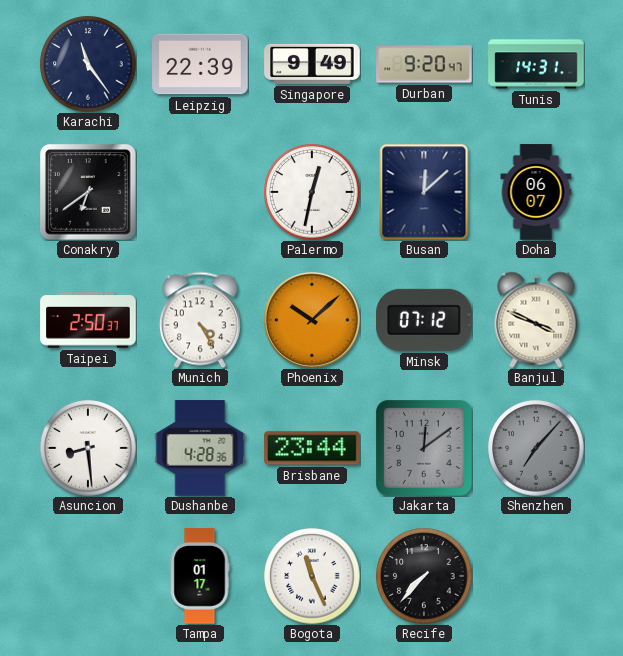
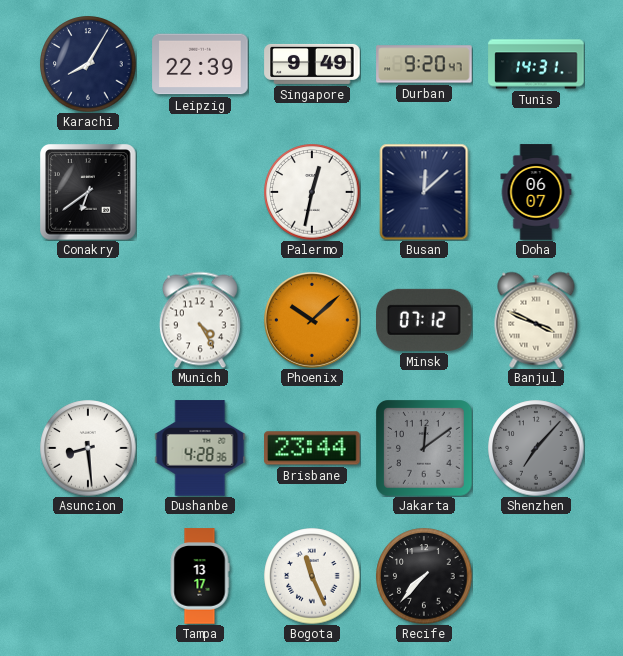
Karachi: 11:24 -> 8:05 (88, 64)
Taipei: 2:50 -> none (88, 320)
Tampa: 01:17 -> 13:17 (200, 576)
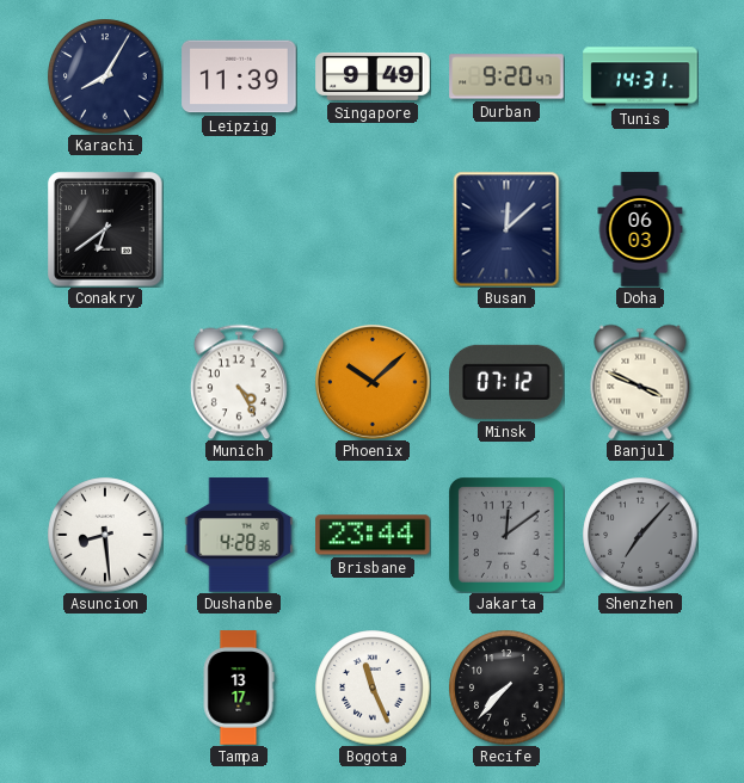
Leipzig: 22:39 -> 11:39 (239, 76)
Palermo: 12:32 -> none (312, 192)
Doha: 06:07 -> 06:03 (640, 229)
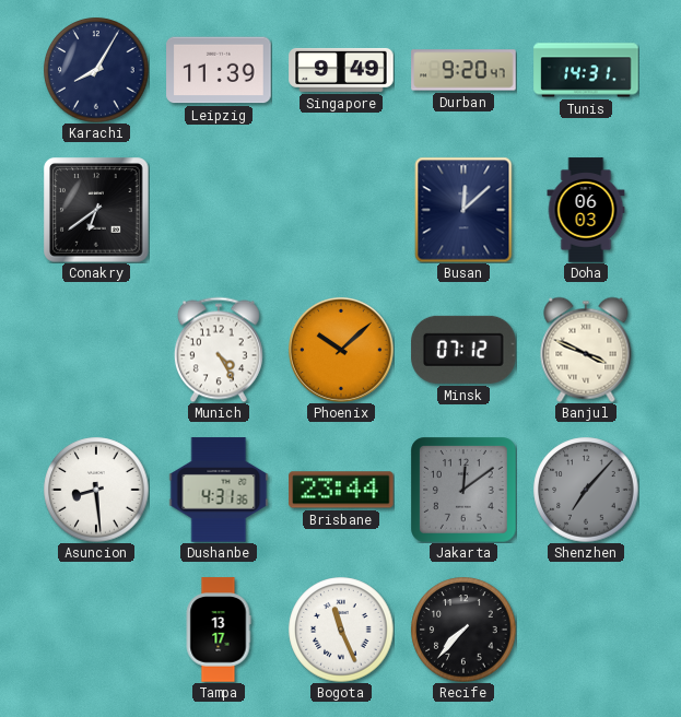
Dushanbe: 4:28 -> 4:31 (219, 490)
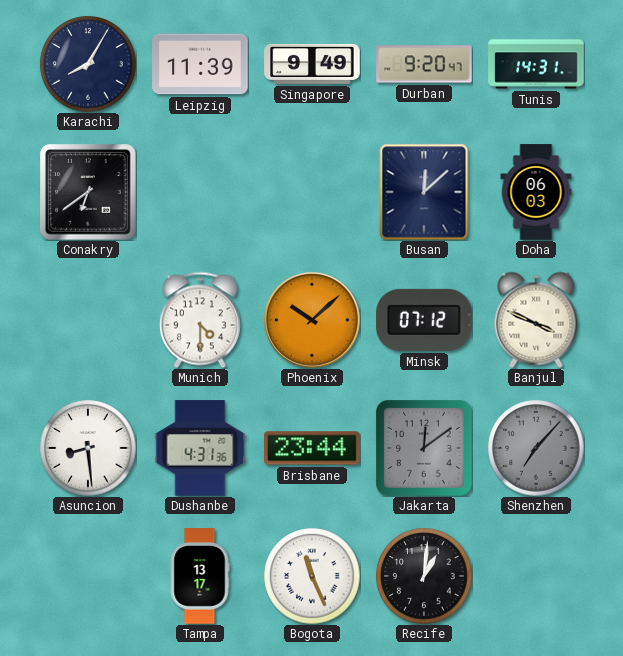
Munich: 4:25 -> 4:30 (200, 320)
Recife: 7:37 -> 1:01 (424, 576)
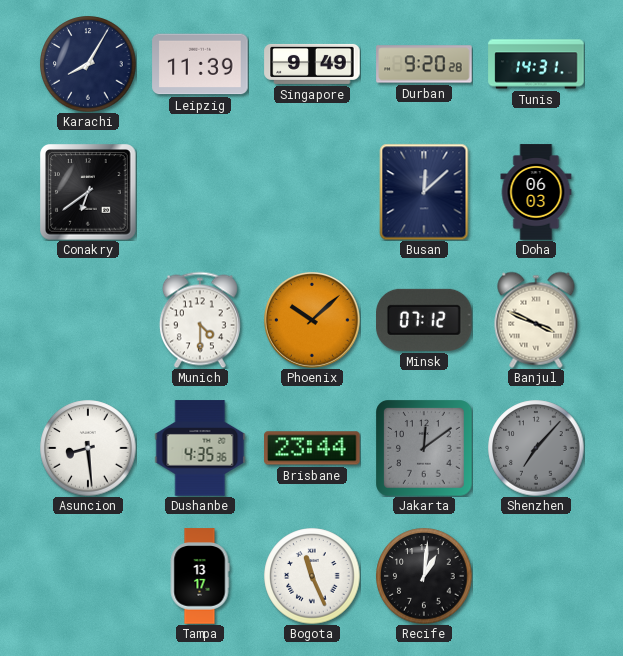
Durban: 9:20:47 -> 9:20:28 (424, 64)
Dushanbe: 4:31 -> 4:35 (200, 448)
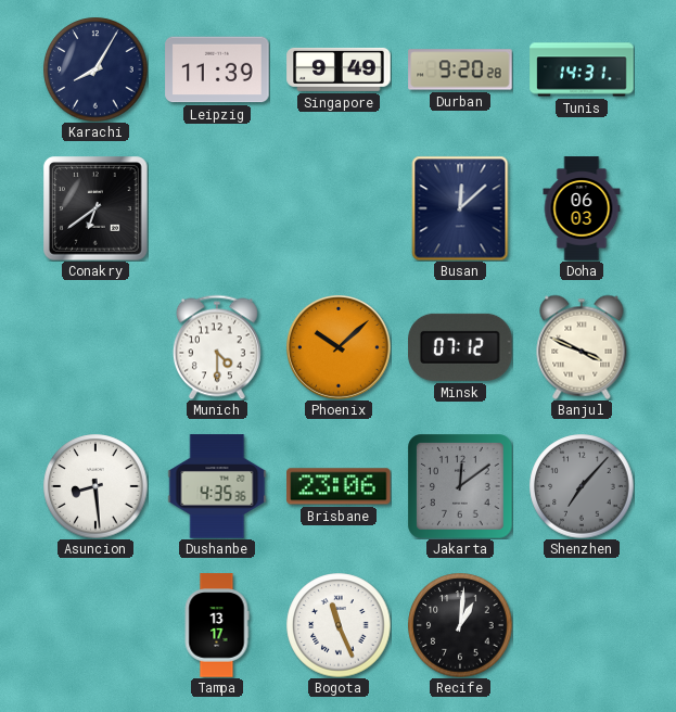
Brisbane: 23:44 -> 23:06 (339, 486)
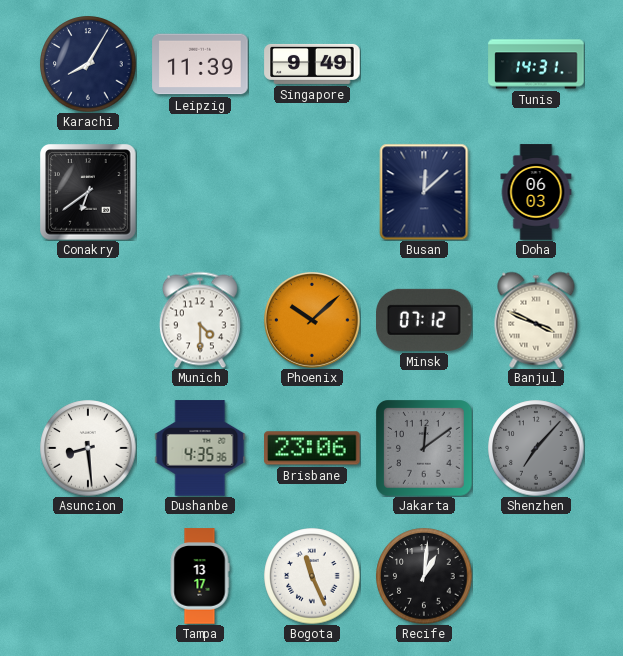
Durban: 9:20 -> none (460, 69)
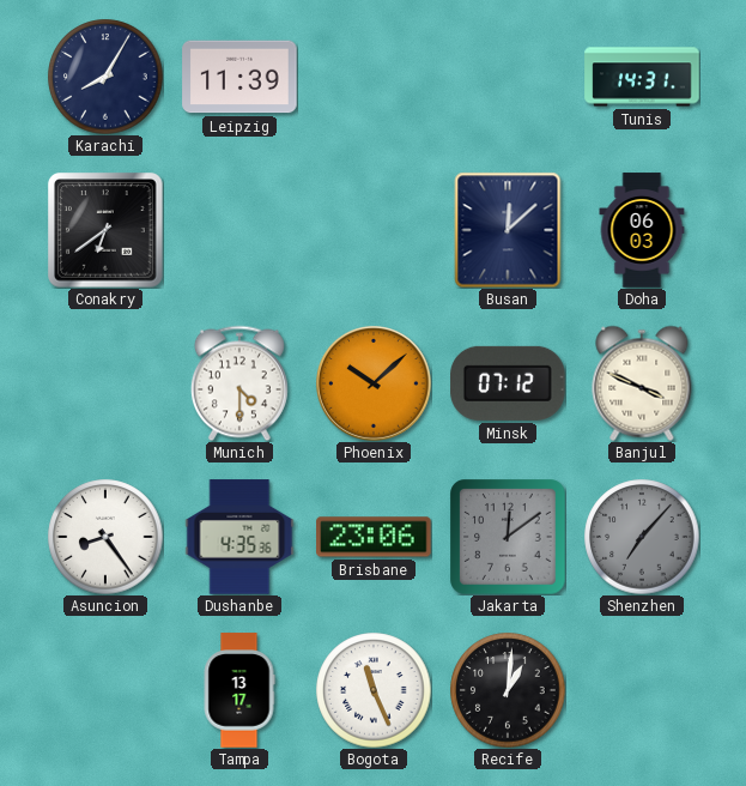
Singapore: 9:49 -> none (312, 64)
Asuncion: 8:29 -> 8:24 (105, 537)
